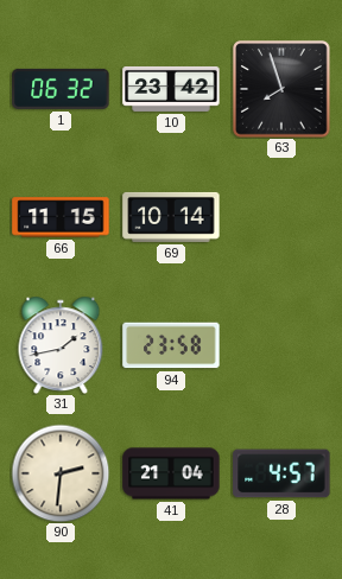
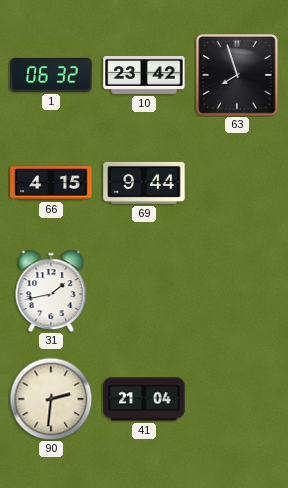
66: 11:15 -> 4:15 (51, 183)
69: 10:14 -> 9:44 (144, 183)
94: 23:58 -> none (171, 345)
28: 4:57 -> none (281, 473)
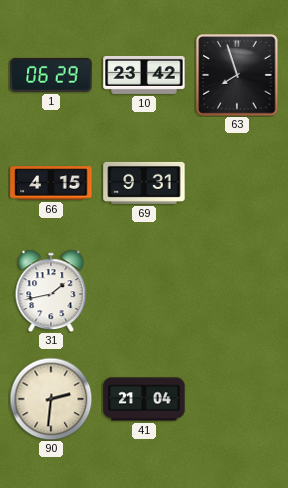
1: 06:32 -> 06:29 (51, 75)
69: 9:44 -> 9:31 (144, 183)
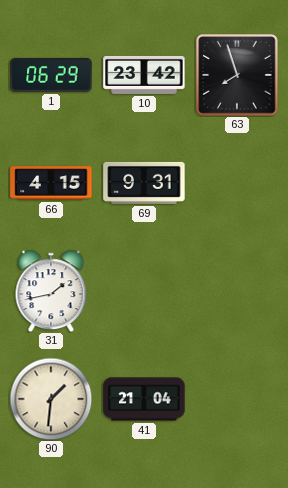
90: 2:31 -> 1:31 (51, 399)
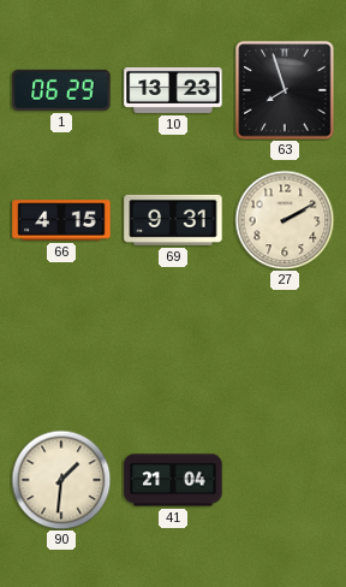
10: 23:42 -> 13:23 (173, 90)
27: none -> 2:10 (285, 220)
31: 1:43 -> none (51, 291)
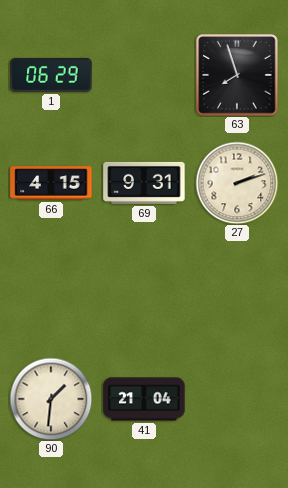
10: 13:23 -> none (173, 90)
27: 2:10 -> 2:12 (237, 183)
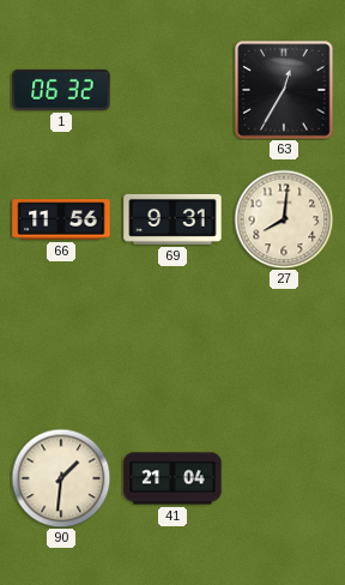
1: 06:29 -> 06:32 (61, 90)
63: 7:57 -> 12:35 (284, 90)
66: 4:15 -> 11:56 (61, 219)
27: 2:12 -> 8:01 (284, 219)
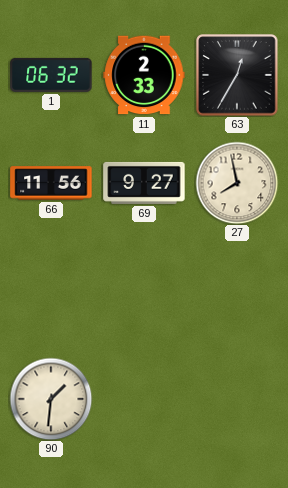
11: none -> 2:33 (144, 75)
69: 9:31 -> 9:27 (144, 183)
27: 8:01 -> 7:58 (237, 183)
41: 21:04 -> none (172, 478)
